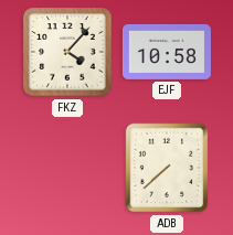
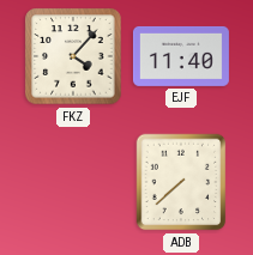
EJF: 10:58 -> 11:40 (181, 56)
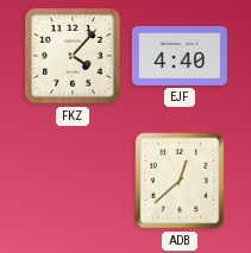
EJF: 11:40 -> 4:40 (180, 56)
ADB: 7:38 -> 12:38 (180, 181)
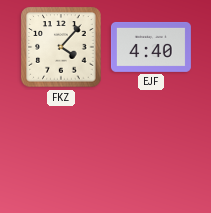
ADB: 12:38 -> none (180, 181)
